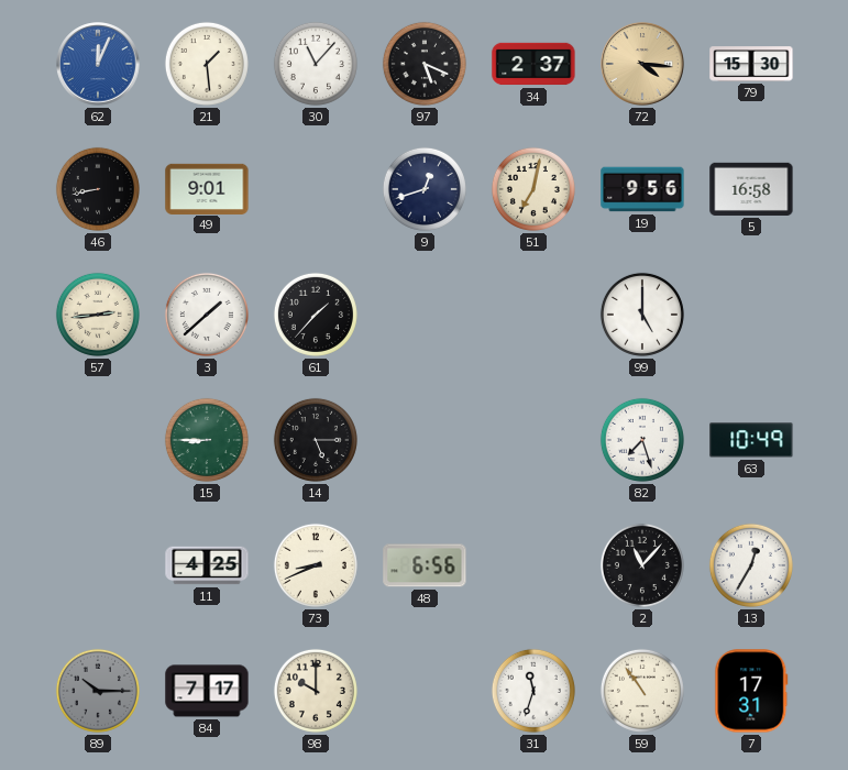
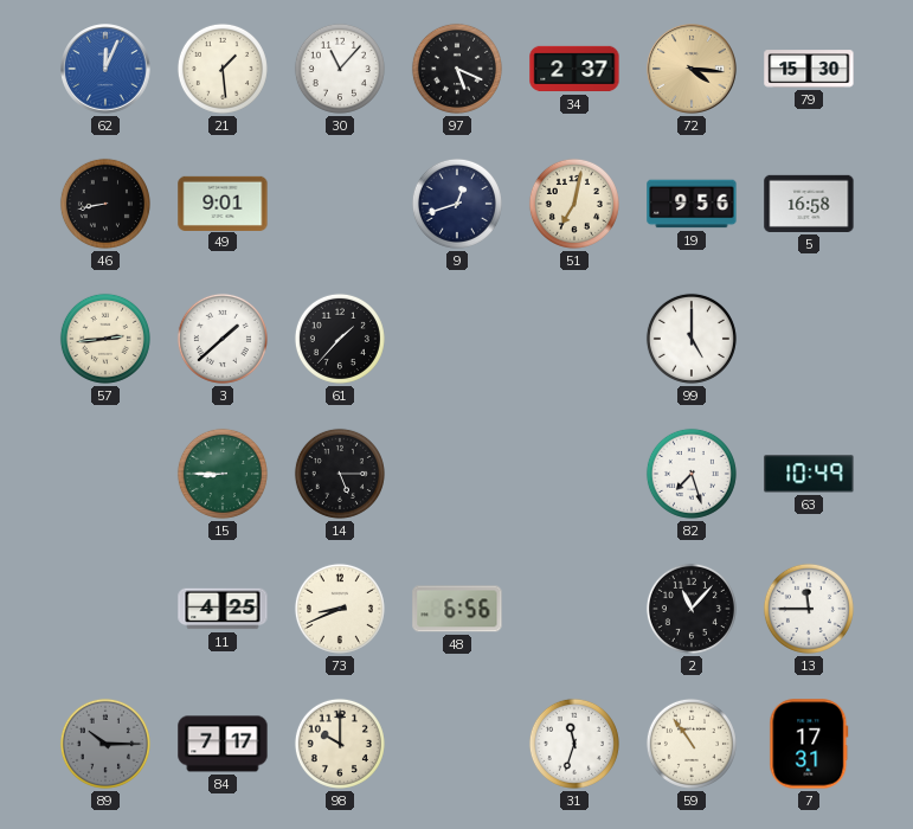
13: 12:35 -> 11:45 (809, 609)
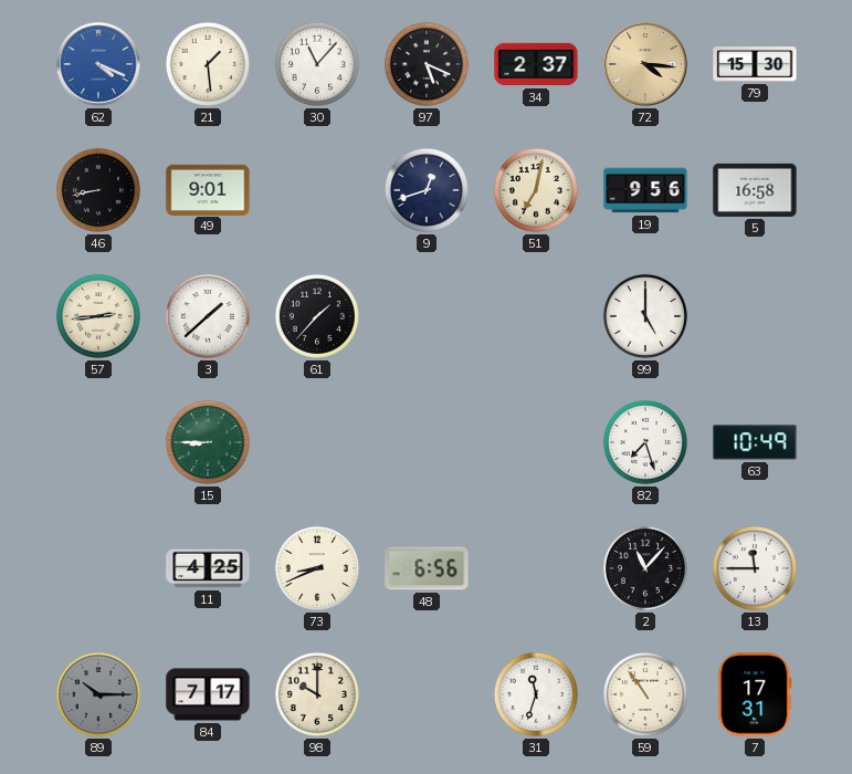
62: 12:04 -> 4:19 (98, 64)
14: 5:15 -> none (340, 474)
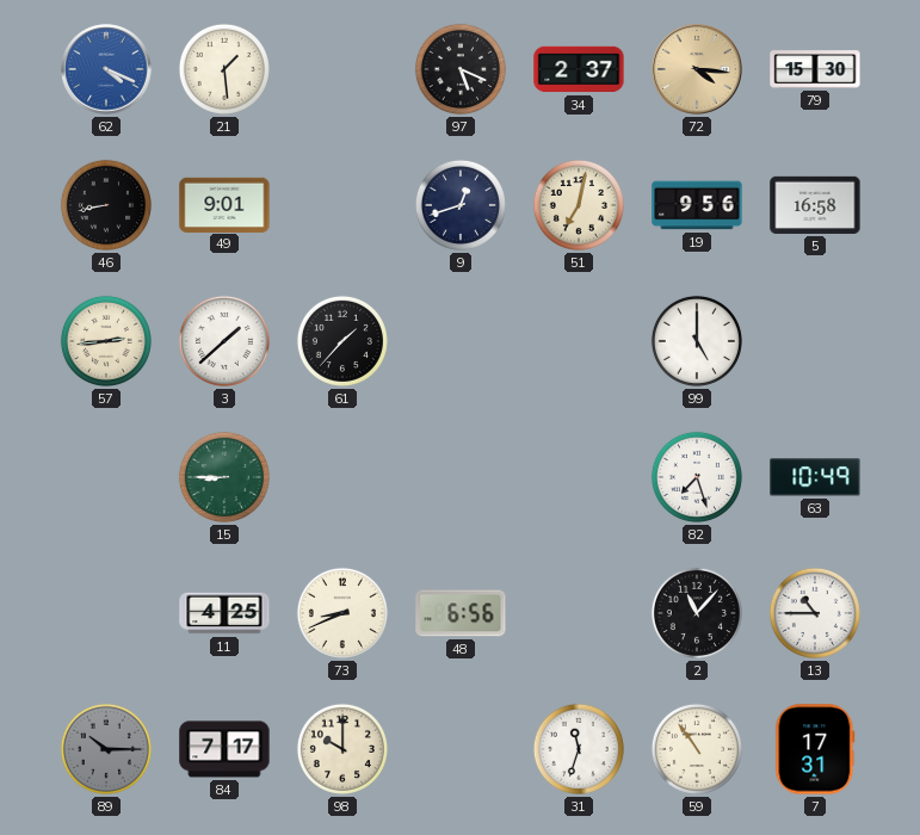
30: 11:07 -> none (317, 64)
13: 11:45 -> 10:45 (815, 613)
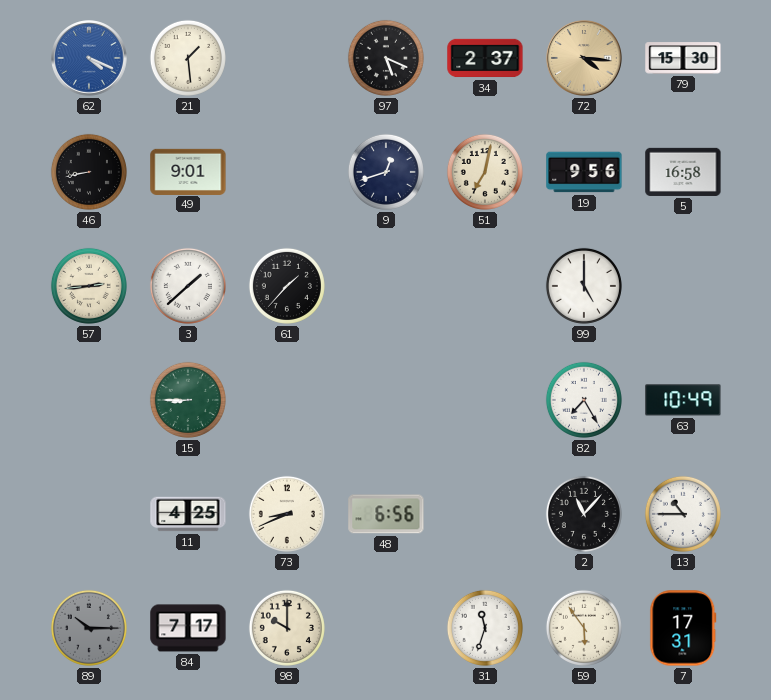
82: 7:27 -> 7:25 (584, 400)
59: 10:54 -> 5:54 (584, 628)
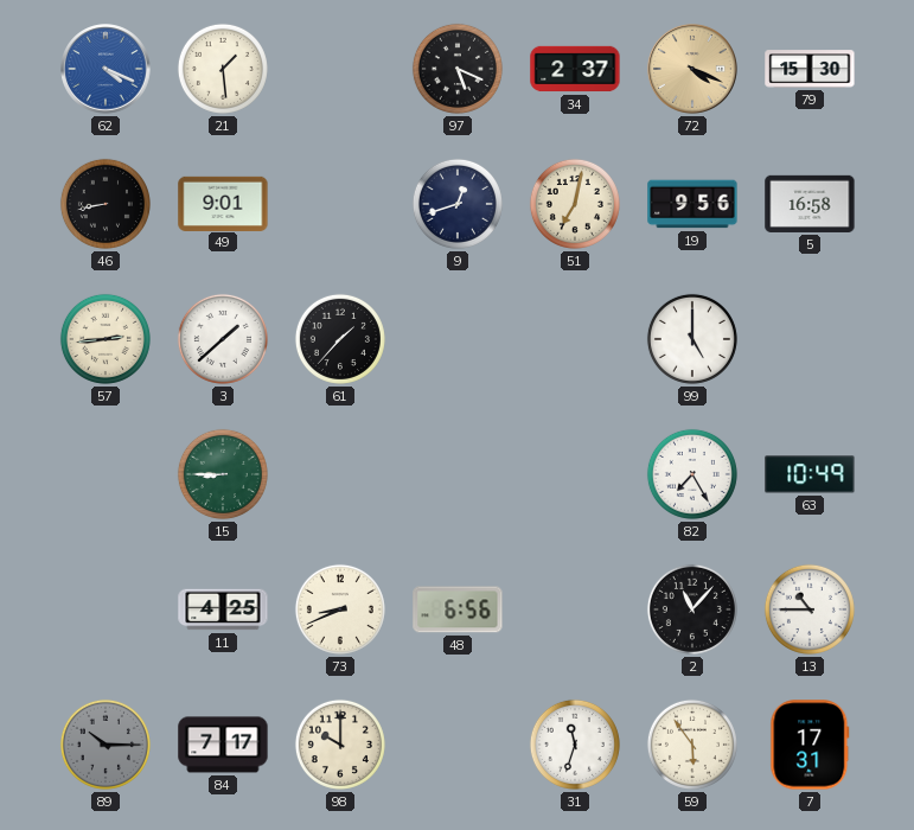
72: 4:16 -> 4:19 (692, 69)
